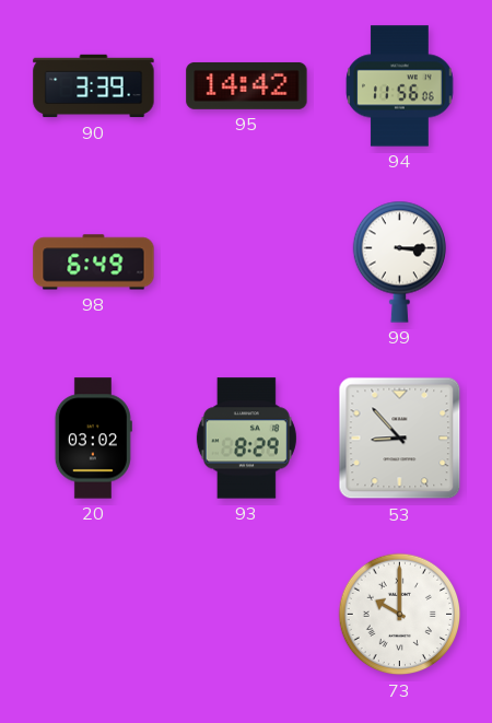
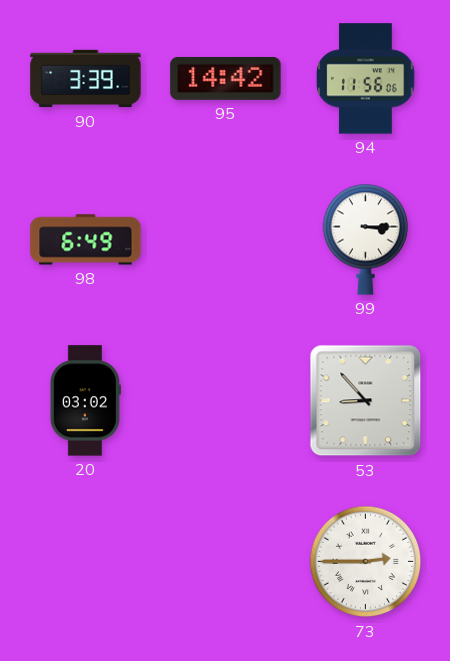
93: 8:29 -> none (246, 439)
73: 10:00 -> 2:45 (366, 562)
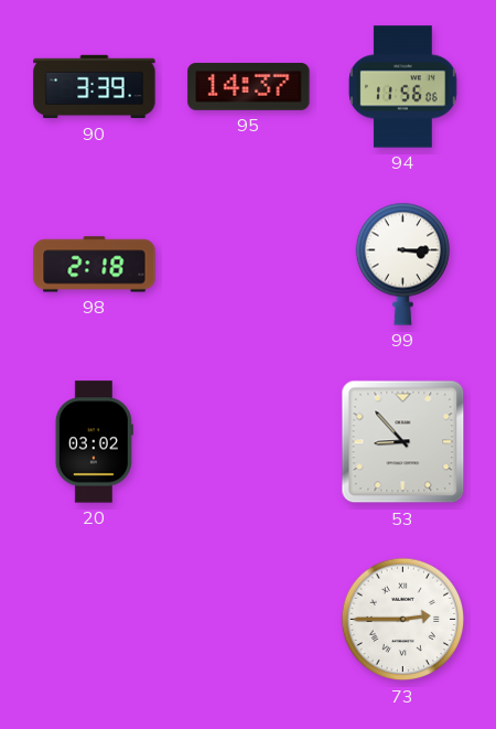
95: 14:42 -> 14:37 (249, 86)
98: 6:49 -> 2:18 (95, 265)
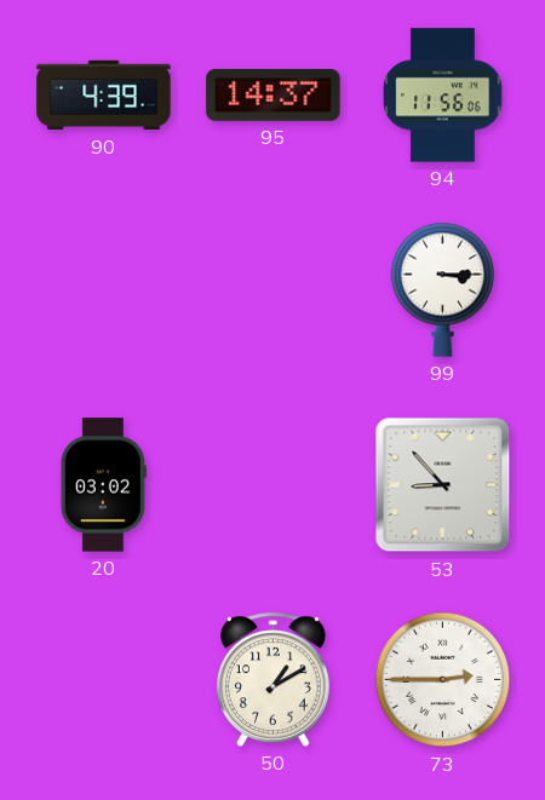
90: 3:39 -> 4:39 (104, 96)
98: 2:18 -> none (95, 265)
50: none -> 1:10 (272, 679)
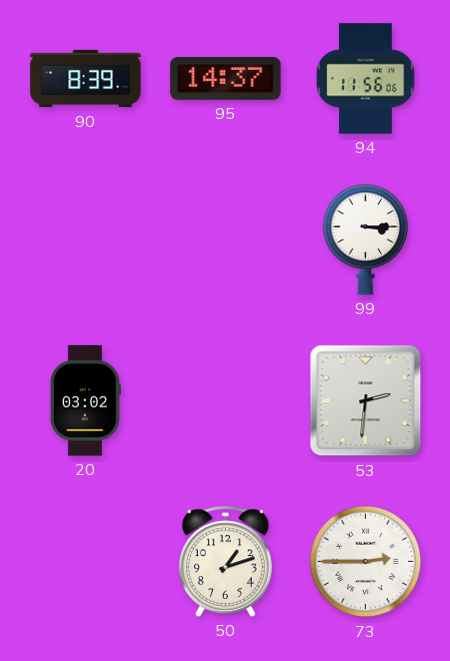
90: 4:39 -> 8:39 (86, 79)
53: 8:53 -> 2:31 (366, 401)
50: 1:10 -> 1:12 (225, 561)
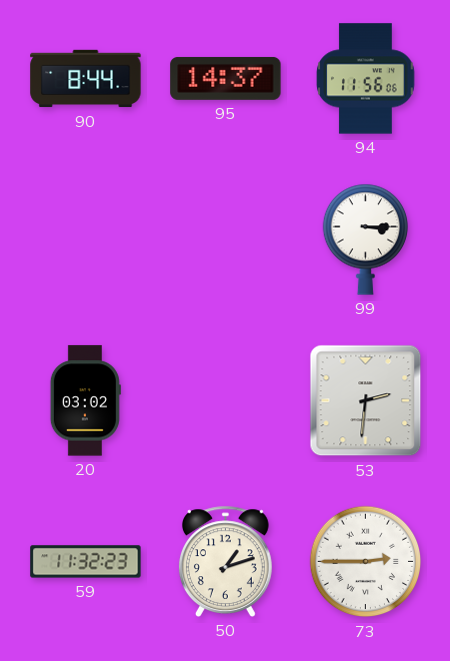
90: 8:39 -> 8:44 (86, 79)
59: none -> 11:32 (86, 562)
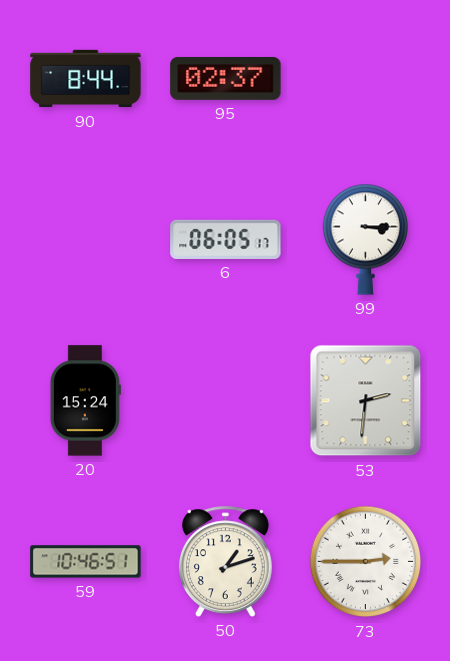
95: 14:37 -> 02:37 (226, 78)
94: 11:56 -> none (366, 79)
6: none -> 06:05 (226, 239)
20: 03:02 -> 15:24 (85, 401)
59: 11:32 -> 10:46 (86, 562)
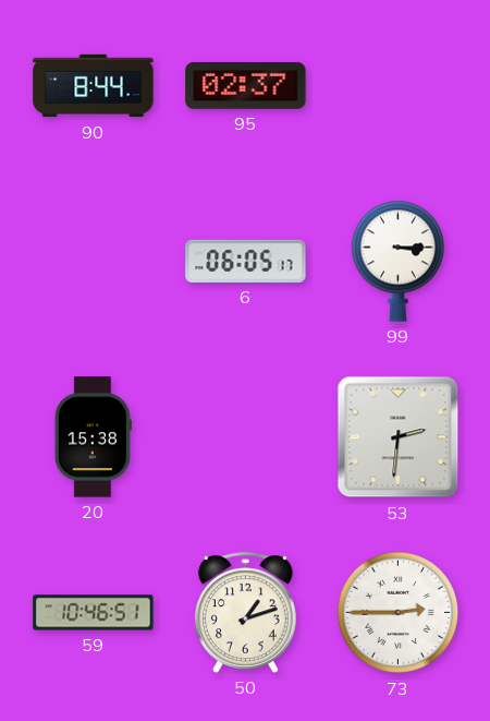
20: 15:24 -> 15:38 (93, 437)
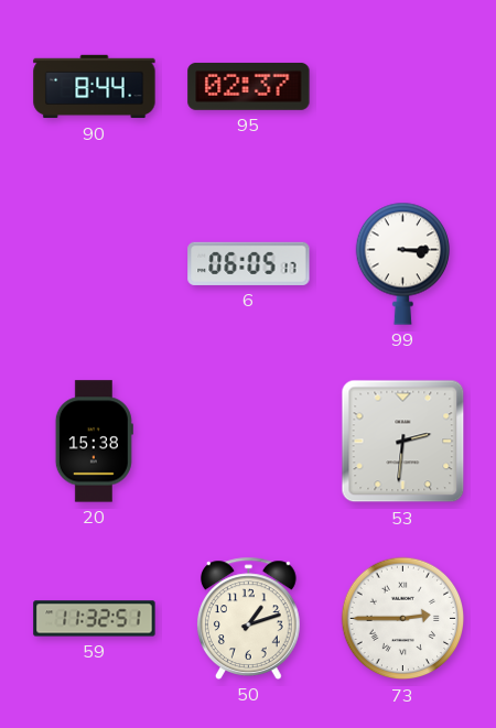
59: 10:46 -> 11:32 (95, 619)
